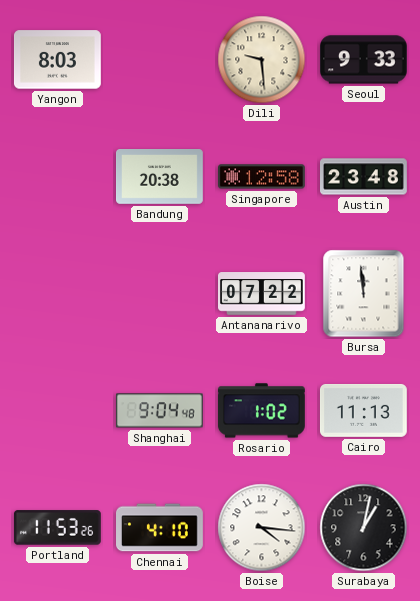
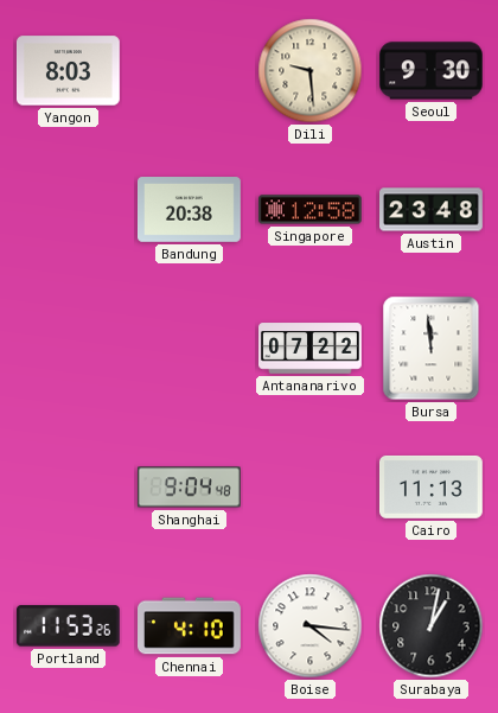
Seoul: 9:33 -> 9:30 (432, 71)
Rosario: 1:02 -> none (261, 411)
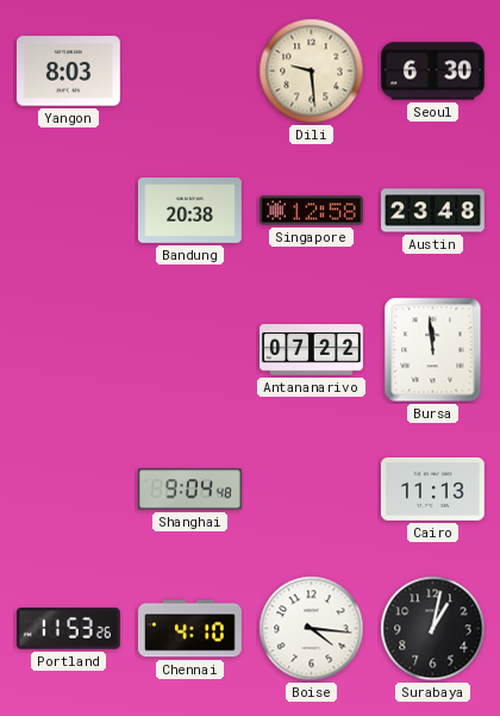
Seoul: 9:30 -> 6:30 (433, 71)
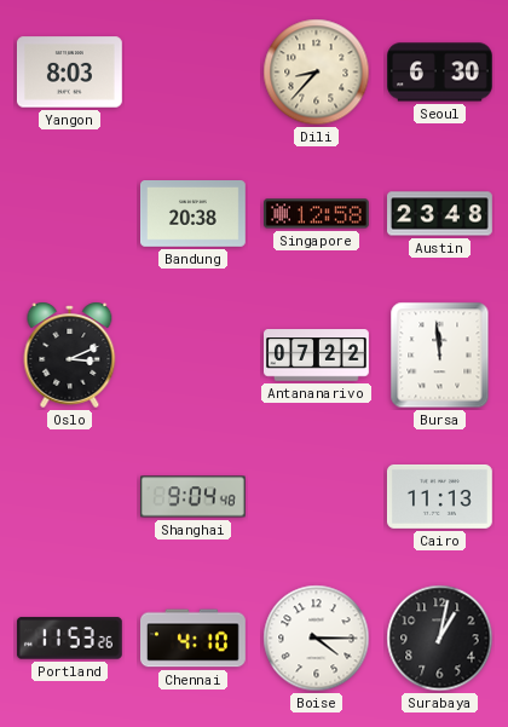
Dili: 9:29 -> 8:37 (317, 73)
Oslo: none -> 3:11 (70, 354)
Boise: 4:16 -> 4:15 (317, 639)
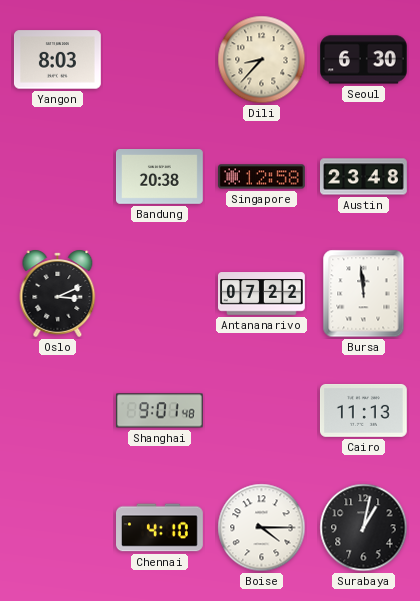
Shanghai: 9:04 -> 9:01 (159, 411)
Portland: 11:53 -> none (69, 639)
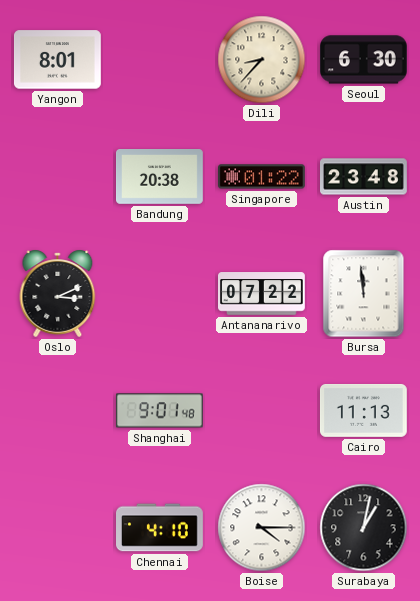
Yangon: 8:03 -> 8:01 (57, 60)
Singapore: 12:58 -> 01:22 (261, 177)
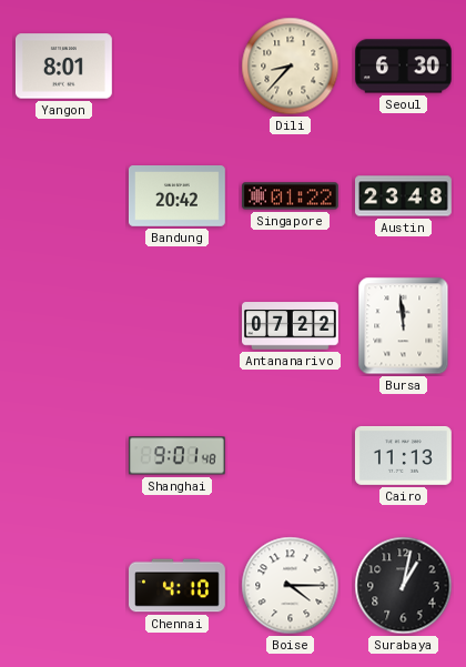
Bandung: 20:38 -> 20:42 (178, 196)
Oslo: 3:11 -> none (58, 293)
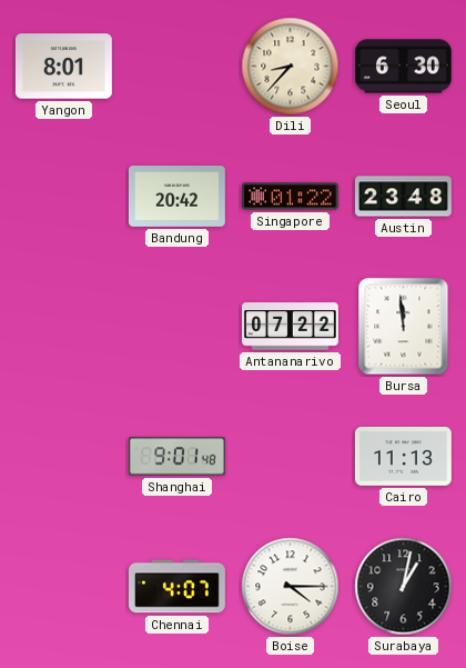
Chennai: 4:10 -> 4:07 (178, 587)
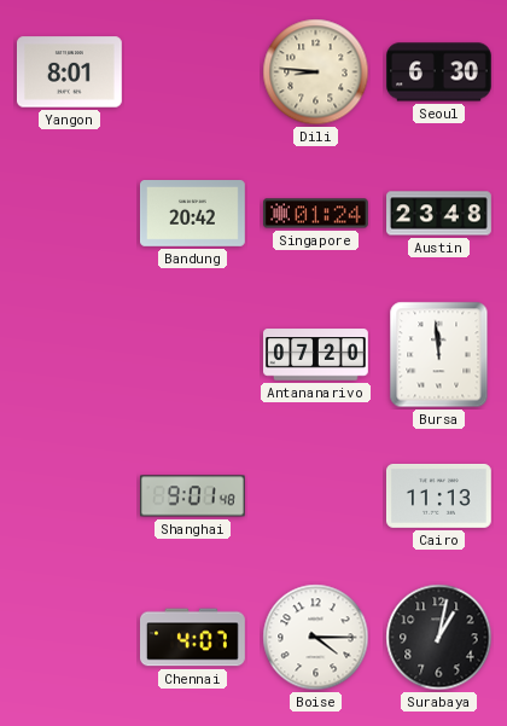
Dili: 8:37 -> 8:46 (316, 72)
Singapore: 01:22 -> 01:24 (315, 214)
Antananarivo: 07:22 -> 07:20 (316, 355)
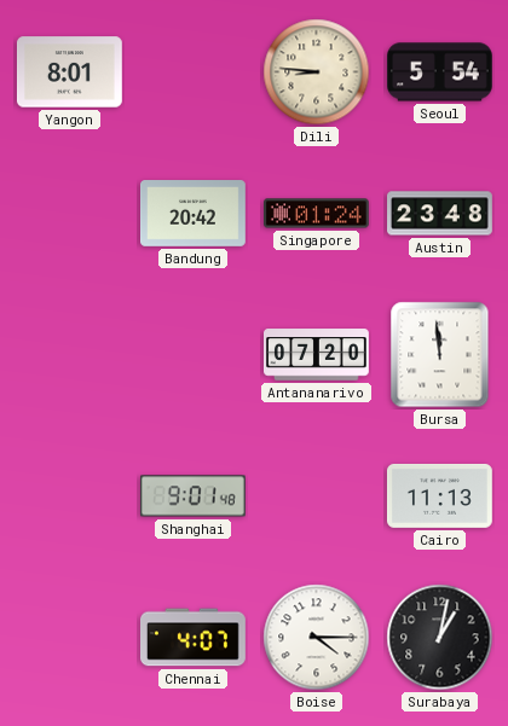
Seoul: 6:30 -> 5:54 (440, 72)
